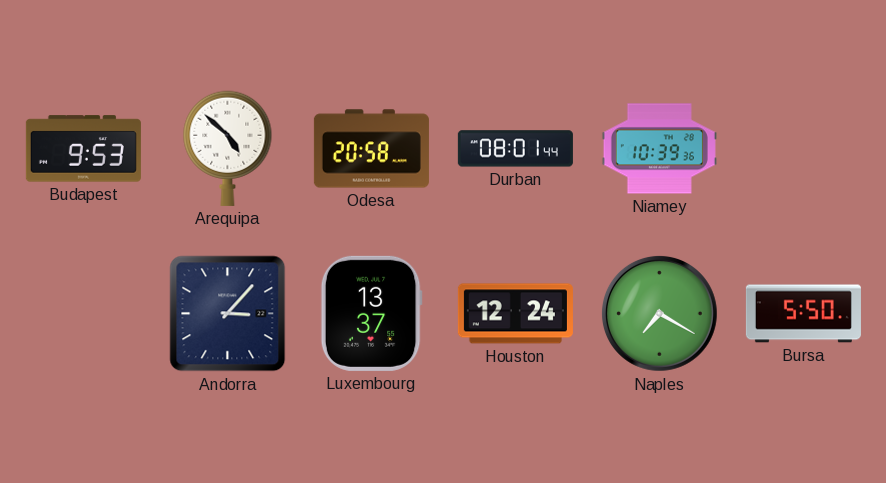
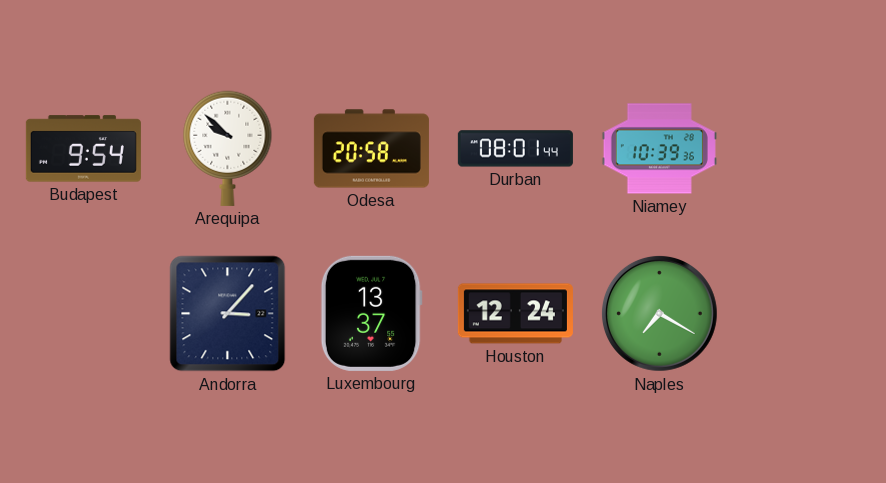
Budapest: 9:53 -> 9:54 (83, 149)
Arequipa: 4:52 -> 9:52 (228, 148)
Bursa: 5:50 -> none (803, 314)
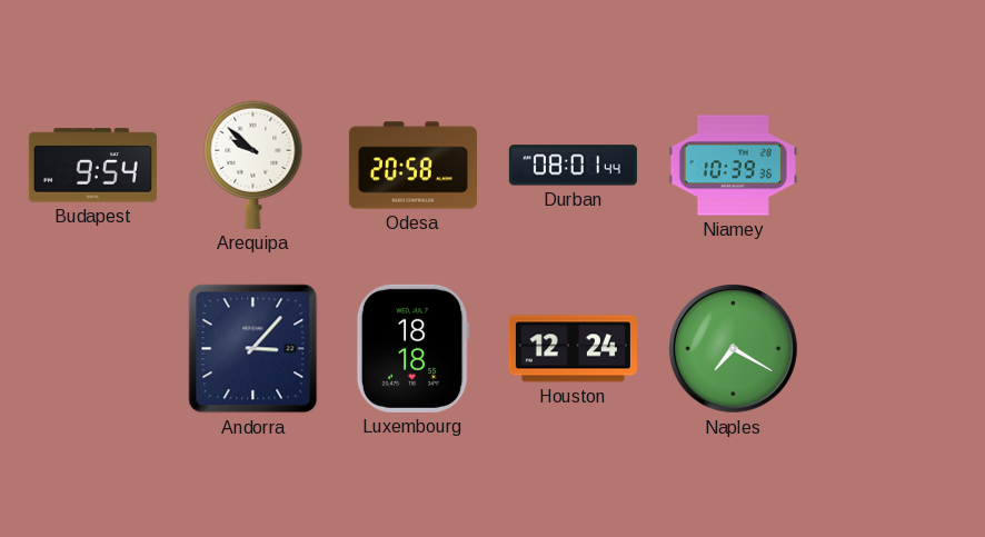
Luxembourg: 13:37 -> 18:18 (412, 348)
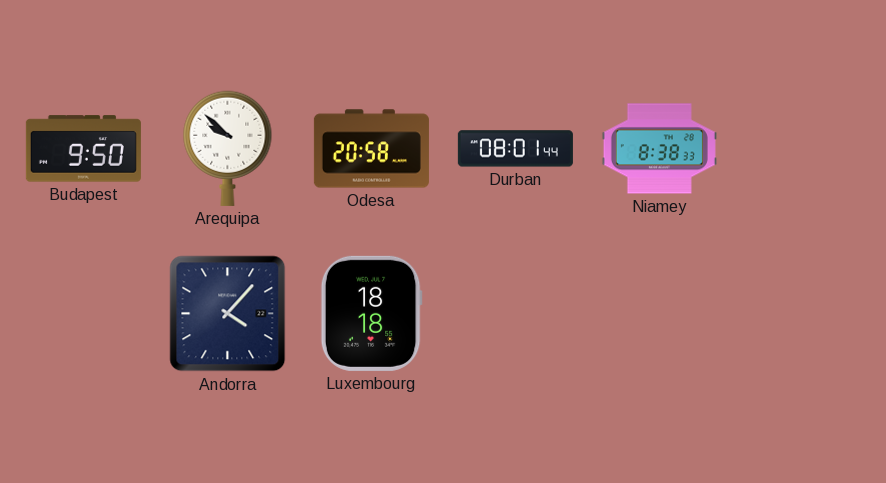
Budapest: 9:54 -> 9:50 (83, 149)
Niamey: 10:39 -> 8:38 (659, 149)
Andorra: 3:07 -> 4:07 (228, 314)
Houston: 12:24 -> none (573, 349)
Naples: 7:20 -> none (733, 348)
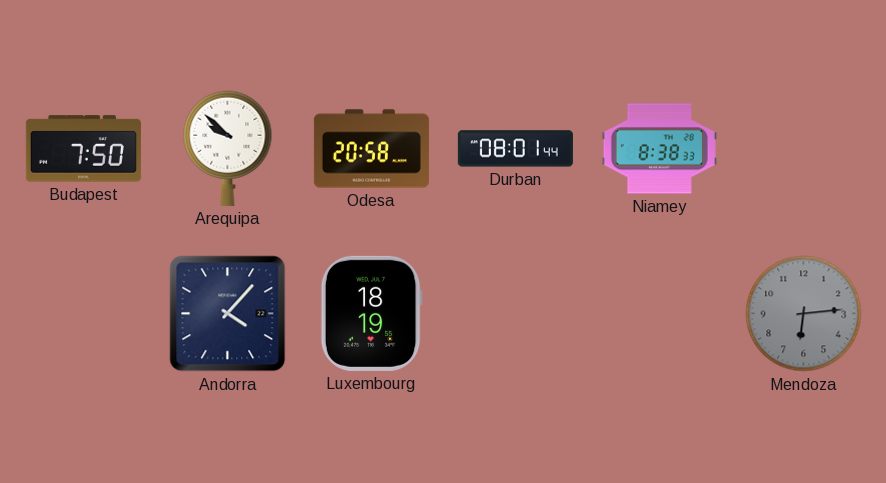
Budapest: 9:50 -> 7:50 (83, 149)
Luxembourg: 18:18 -> 18:19 (371, 313)
Mendoza: none -> 6:14 (804, 314)
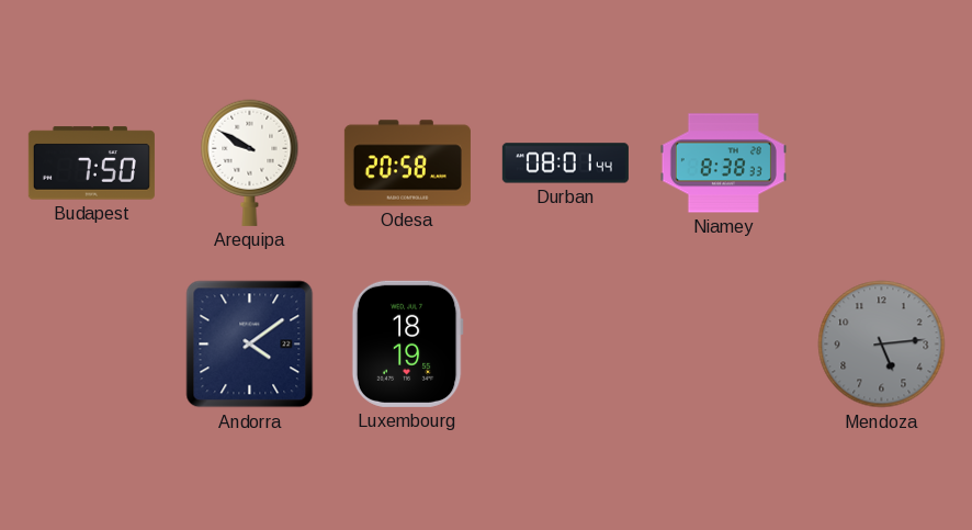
Arequipa: 9:52 -> 9:50 (250, 162)
Andorra: 4:07 -> 4:09 (250, 345)
Mendoza: 6:14 -> 5:14 (882, 345)
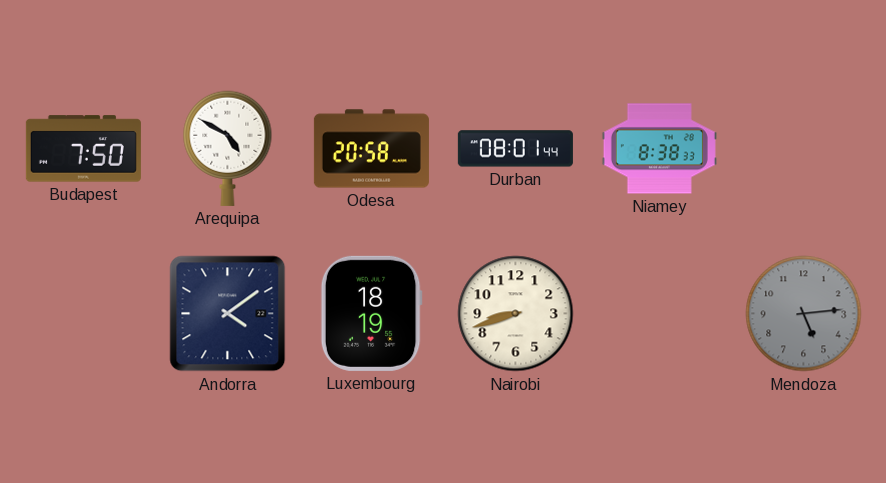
Arequipa: 9:50 -> 4:50 (228, 148)
Nairobi: none -> 8:42 (516, 314)
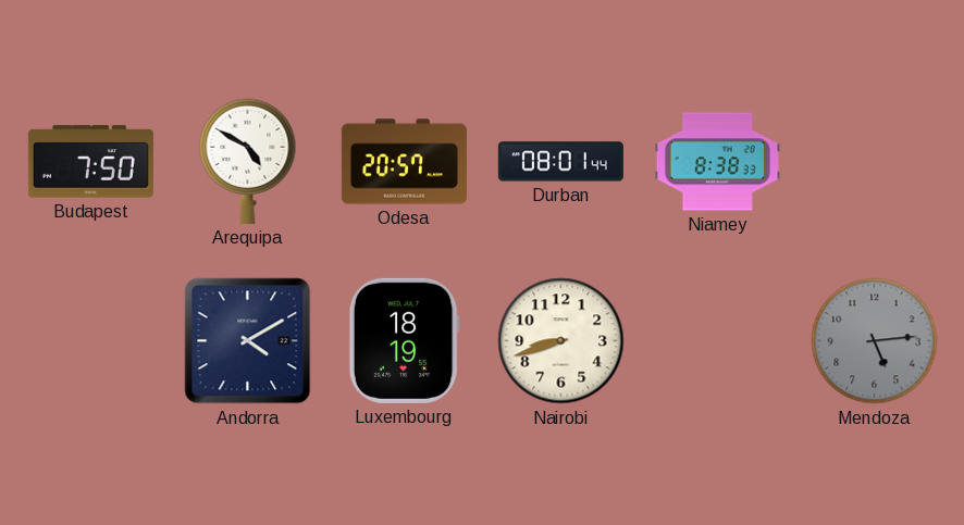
Odesa: 20:58 -> 20:57 (404, 162)
Andorra: 4:09 -> 4:10 (248, 341)
